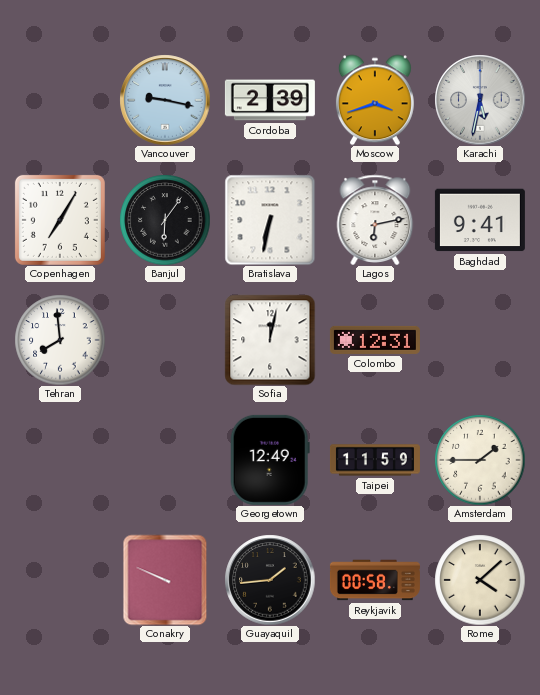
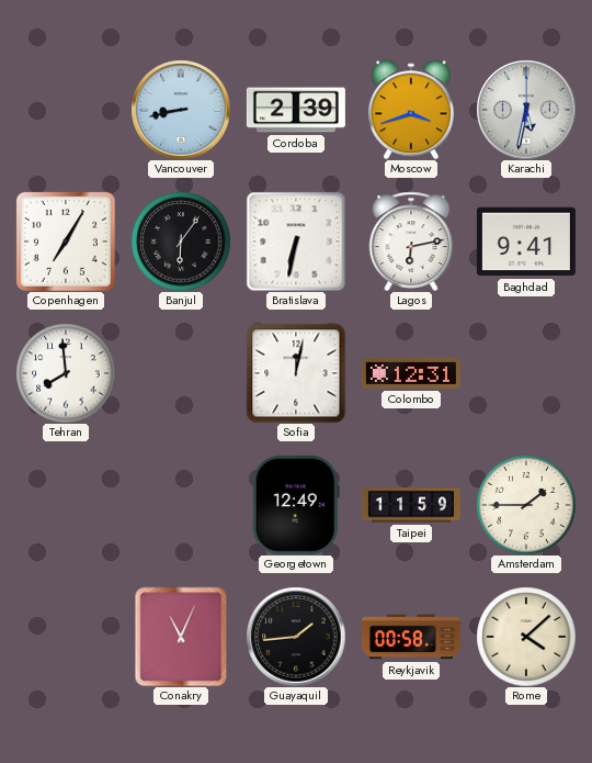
Vancouver: 9:17 -> 8:43 (181, 110)
Conakry: 9:49 -> 11:04 (181, 637)
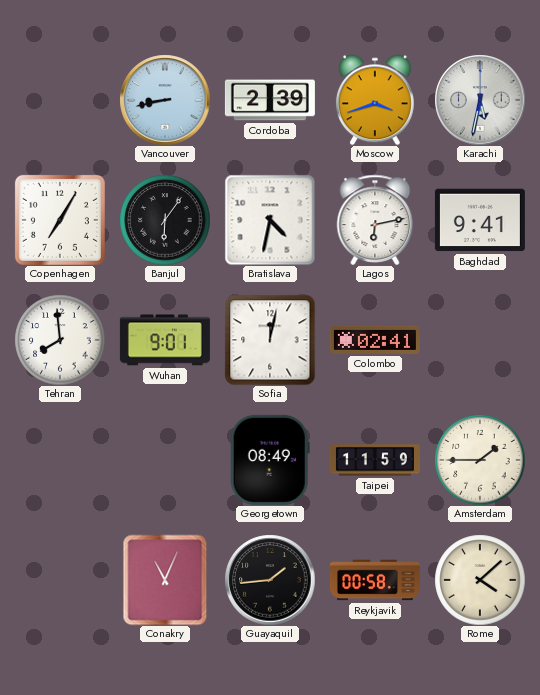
Bratislava: 6:32 -> 4:32 (270, 220)
Wuhan: none -> 9:01 (165, 340)
Colombo: 12:31 -> 02:41 (375, 340)
Georgetown: 12:49 -> 08:49 (270, 460)
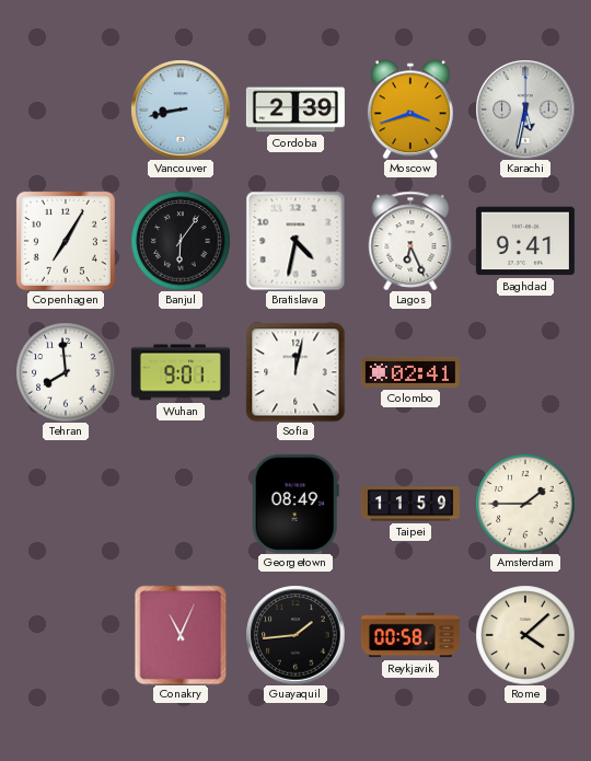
Lagos: 6:13 -> 6:26 (410, 241)
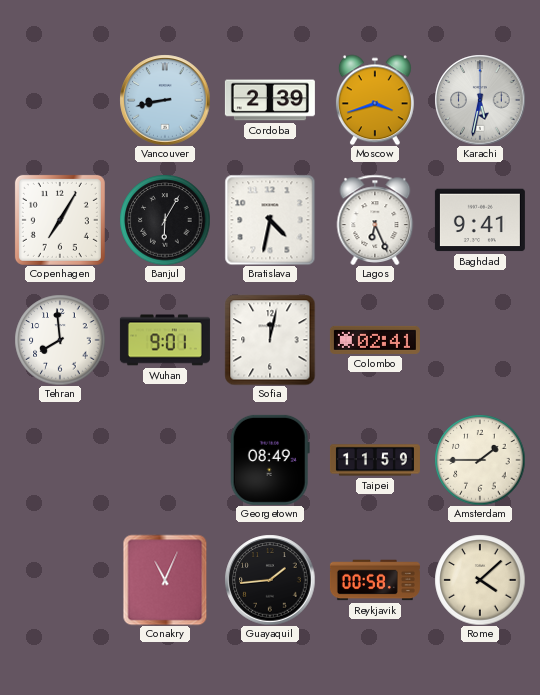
Banjul: 6:06 -> 6:05 (165, 220)
